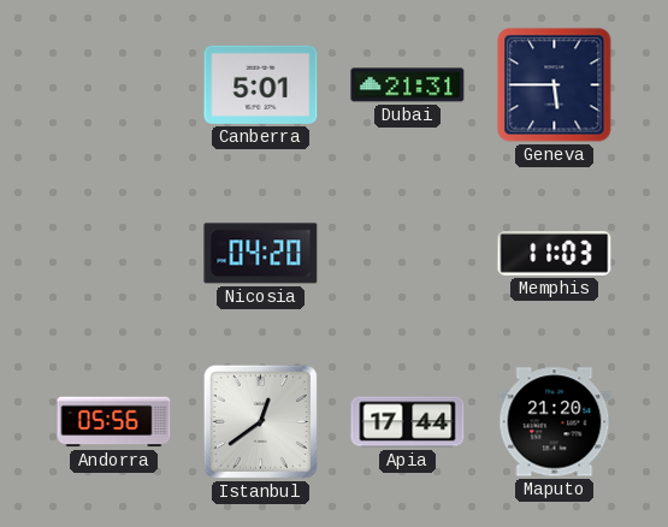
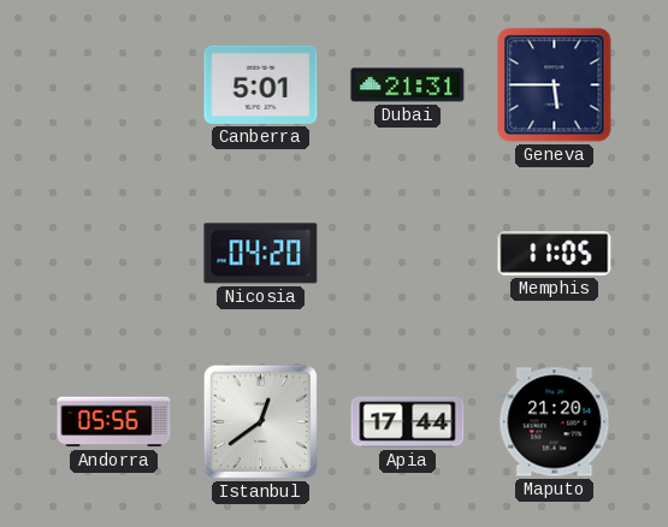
Memphis: 11:03 -> 11:05 (555, 254)
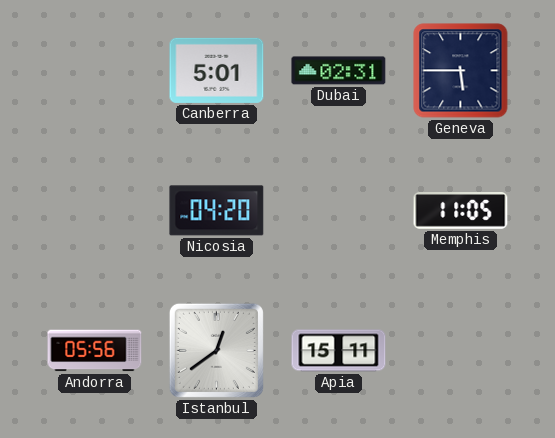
Dubai: 21:31 -> 02:31 (339, 71)
Apia: 17:44 -> 15:11 (339, 351)
Maputo: 21:20 -> none (555, 422)
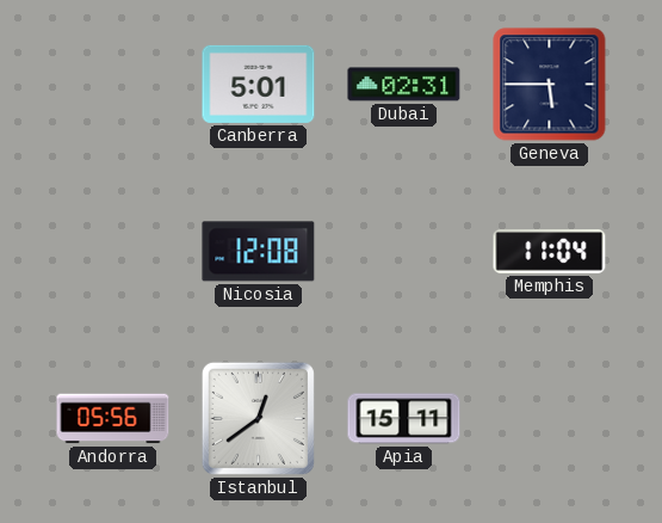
Nicosia: 04:20 -> 12:08 (259, 252)
Memphis: 11:05 -> 11:04 (550, 252)
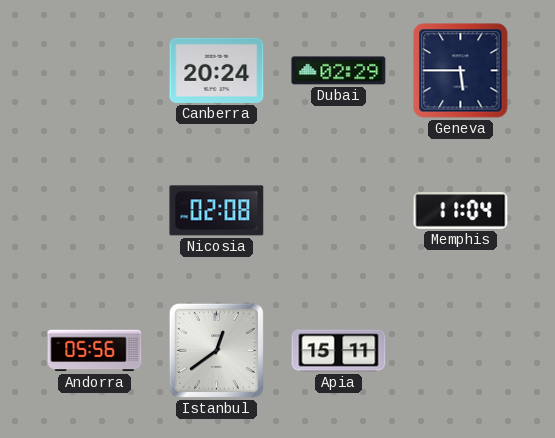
Canberra: 5:01 -> 20:24 (217, 70)
Dubai: 02:31 -> 02:29 (339, 71)
Nicosia: 12:08 -> 02:08 (217, 211)
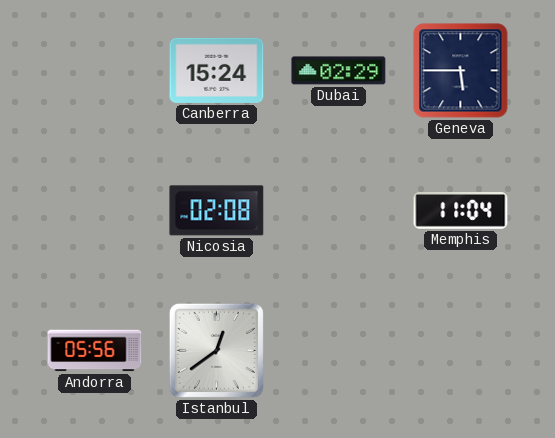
Canberra: 20:24 -> 15:24 (217, 70)
Apia: 15:11 -> none (339, 351)
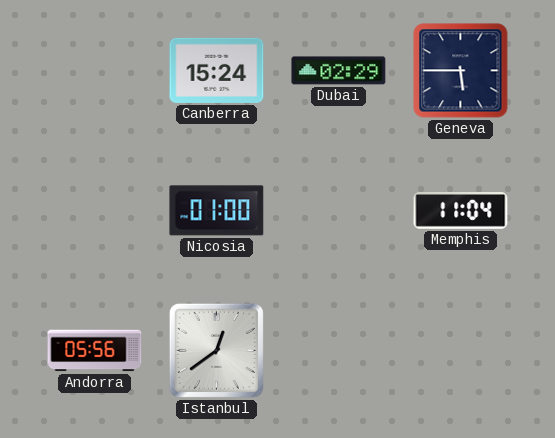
Nicosia: 02:08 -> 01:00 (217, 211)
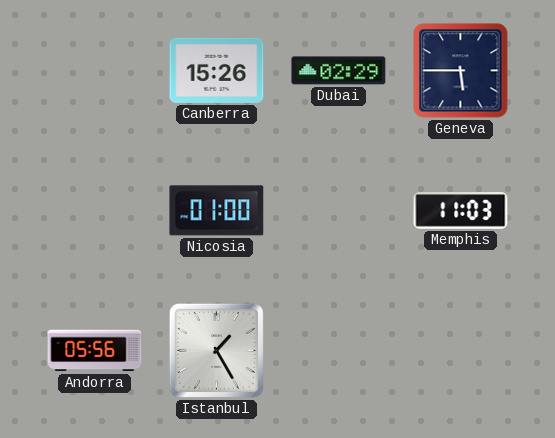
Canberra: 15:24 -> 15:26 (217, 70)
Memphis: 11:04 -> 11:03 (461, 211)
Istanbul: 12:39 -> 1:25 (216, 350)
